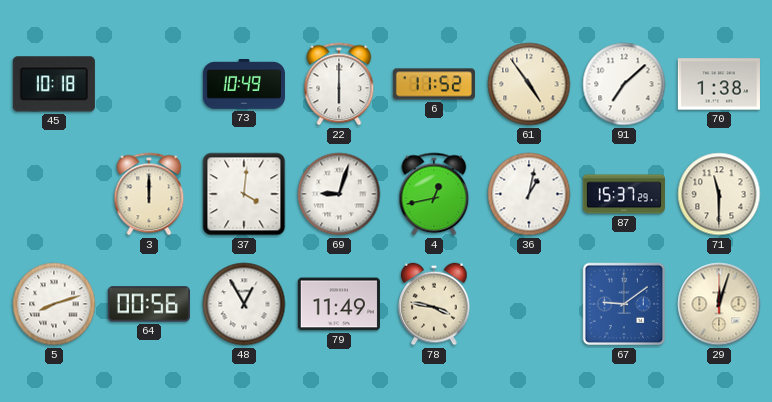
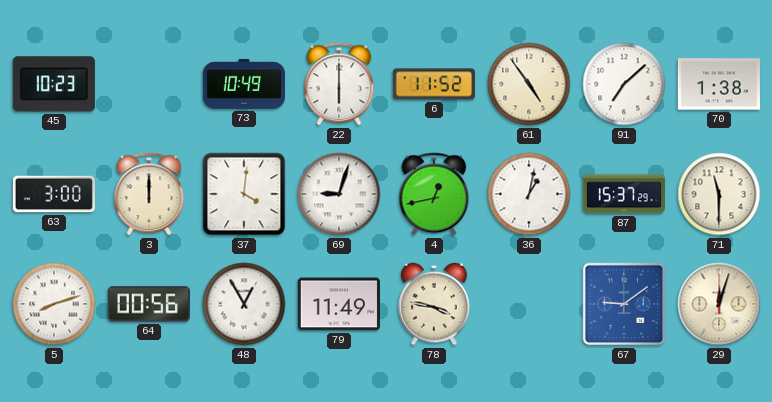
45: 10:18 -> 10:23 (54, 84)
63: none -> 3:00 (54, 194)
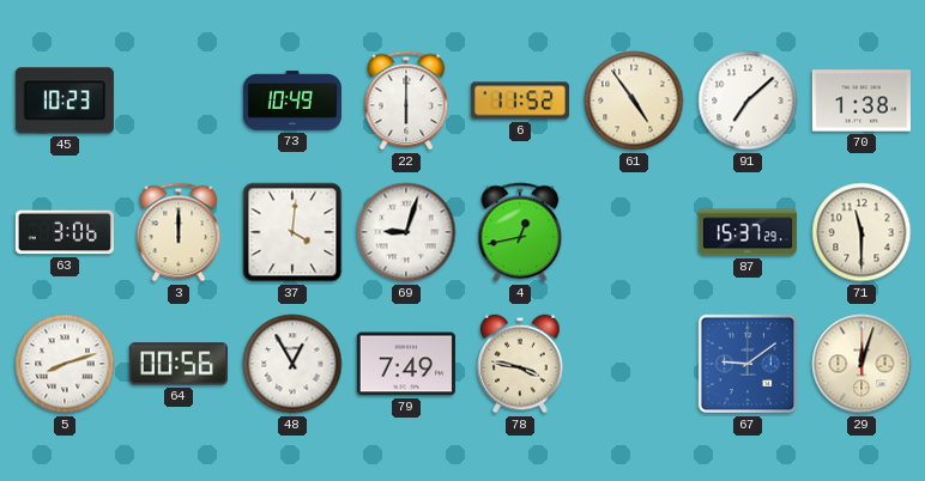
63: 3:00 -> 3:06 (65, 232)
36: 1:02 -> none (529, 194)
79: 11:49 -> 7:49 (406, 364)
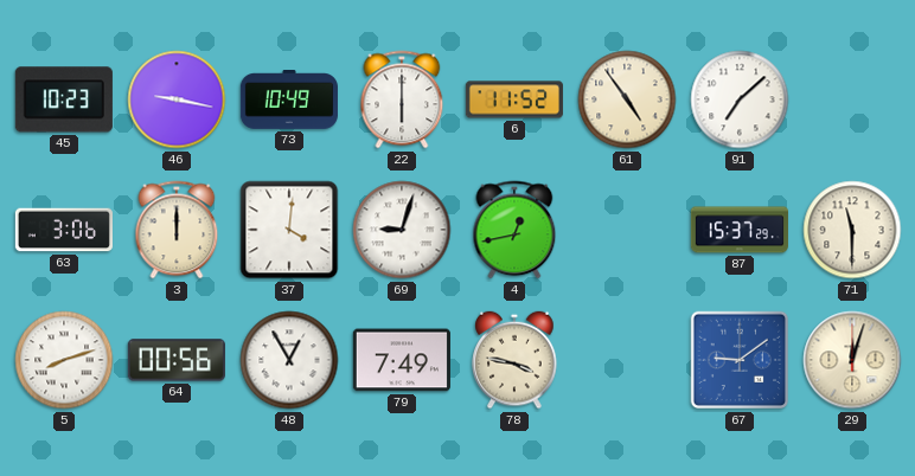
46: none -> 9:17 (177, 99)
70: 1:38 -> none (861, 101)
